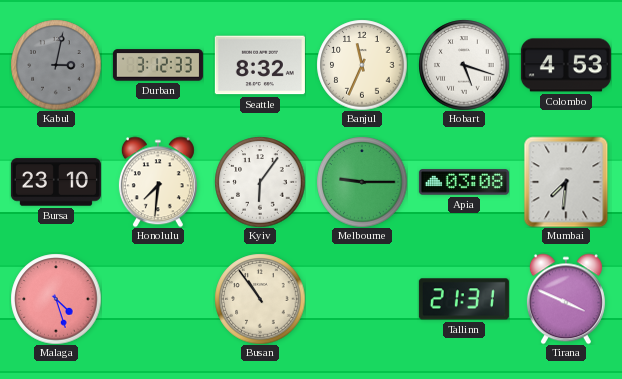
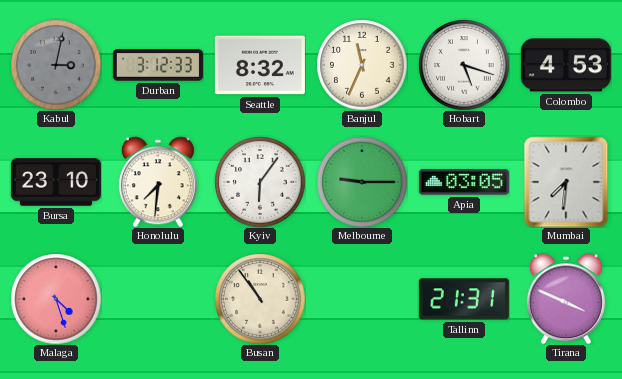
Apia: 03:08 -> 03:05 (464, 182)
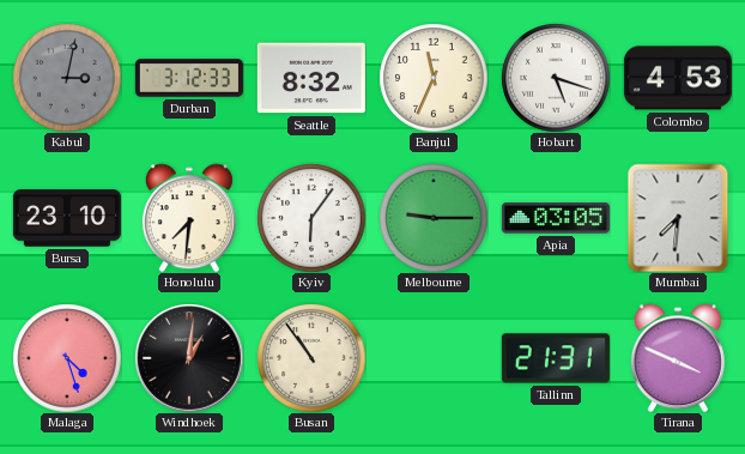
Windhoek: none -> 1:01 (189, 358)
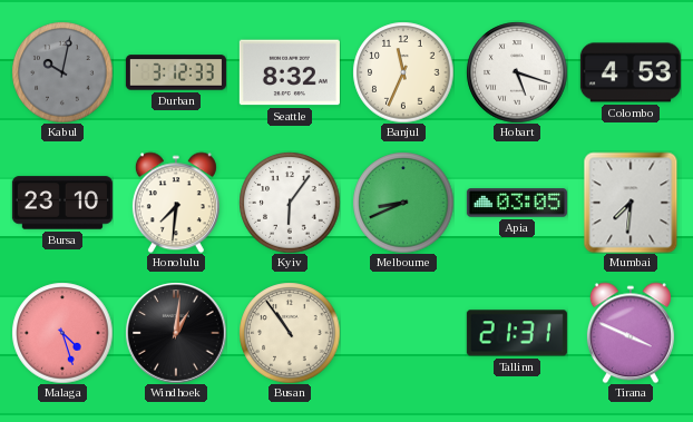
Kabul: 3:02 -> 10:02 (62, 72)
Melbourne: 9:15 -> 8:41 (403, 203)
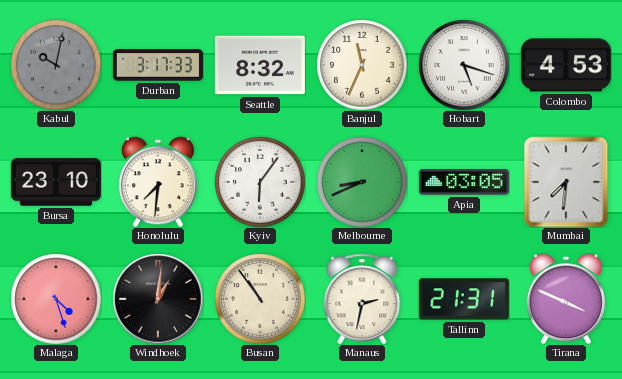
Durban: 3:12 -> 3:17 (158, 65)
Manaus: none -> 2:32 (362, 299)
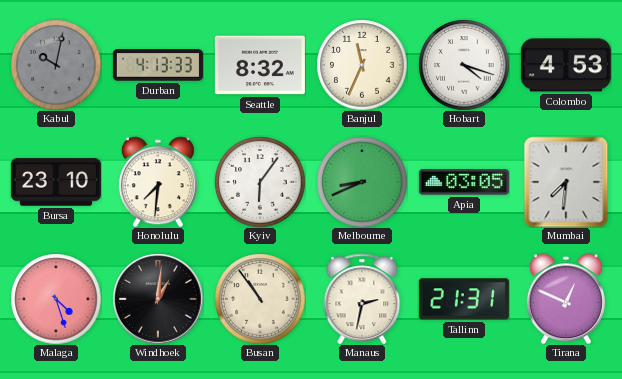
Durban: 3:17 -> 4:13 (158, 65)
Hobart: 5:18 -> 4:18 (464, 65)
Tirana: 3:49 -> 12:49 (566, 299)
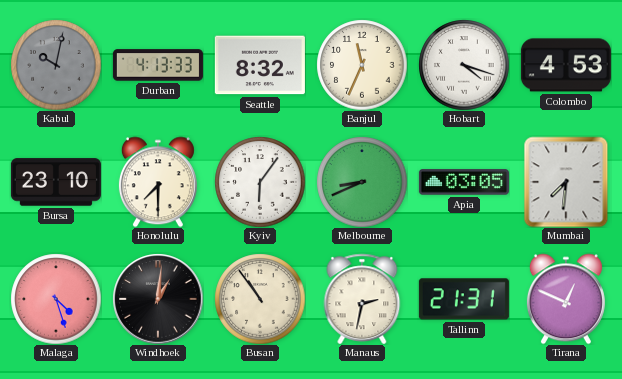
Honolulu: 7:31 -> 7:30 (158, 182)
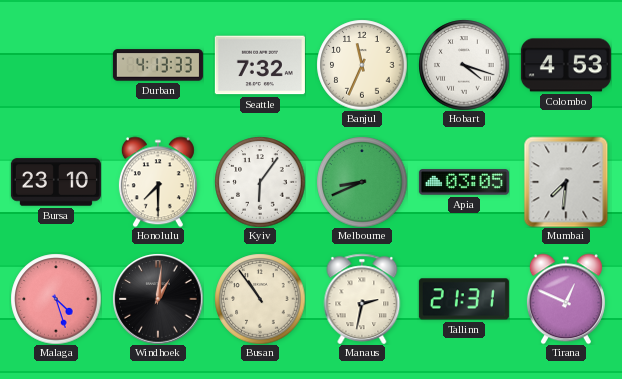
Kabul: 10:02 -> none (56, 65)
Seattle: 8:32 -> 7:32 (260, 65)
